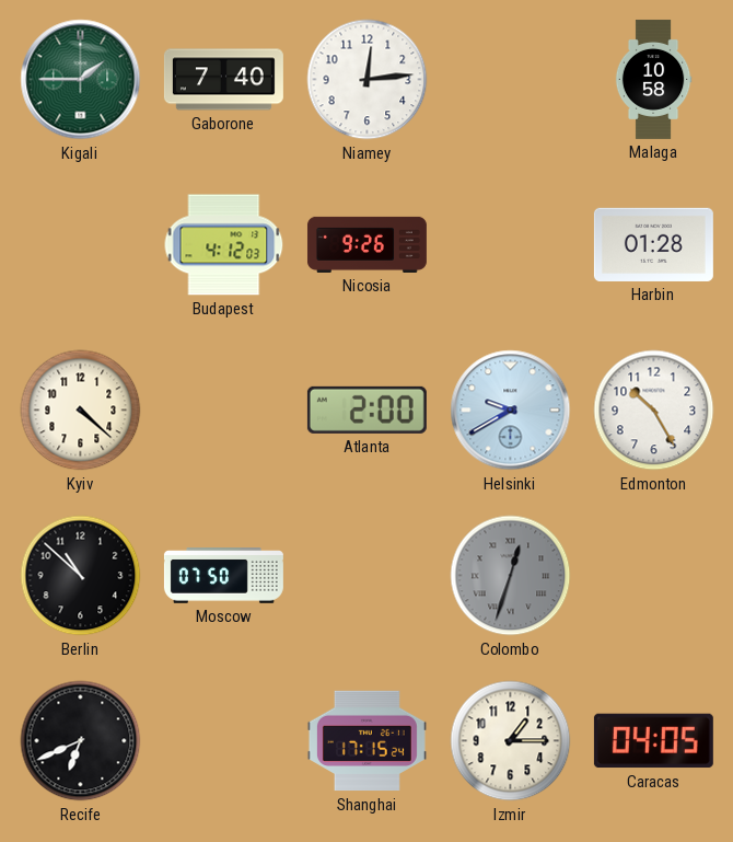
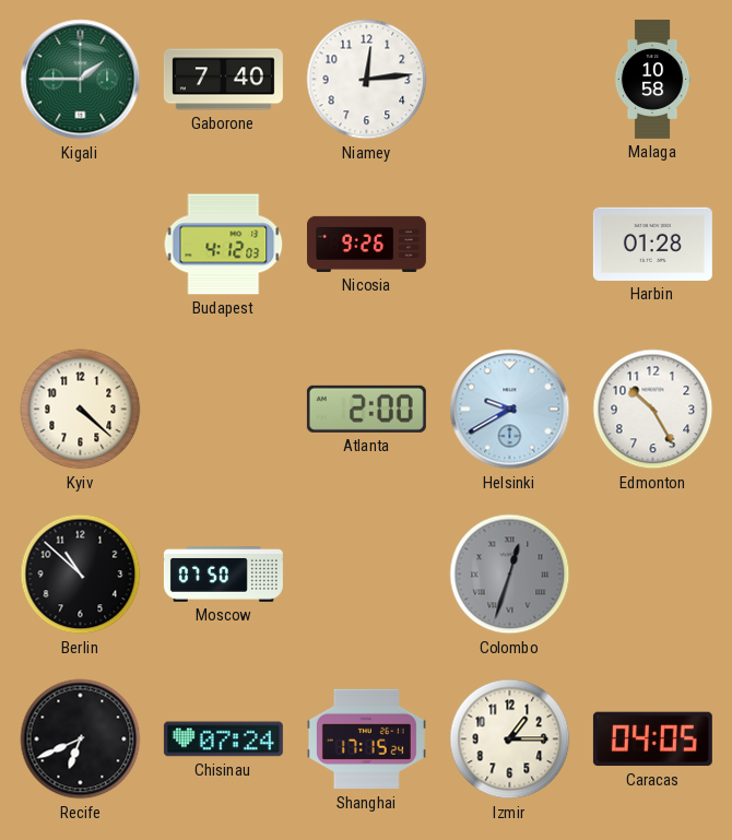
Chisinau: none -> 07:24 (223, 740)
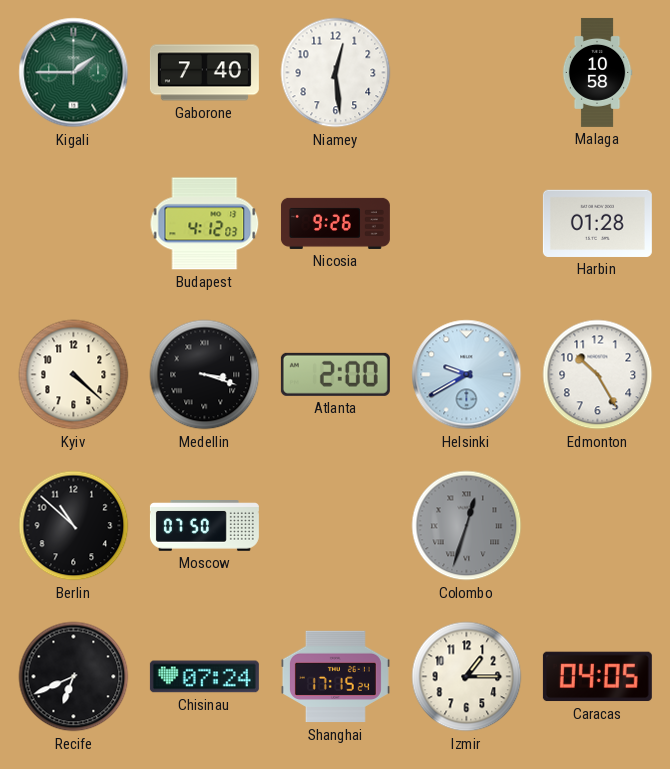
Niamey: 12:14 -> 12:29 (336, 73)
Medellin: none -> 3:18 (205, 375)
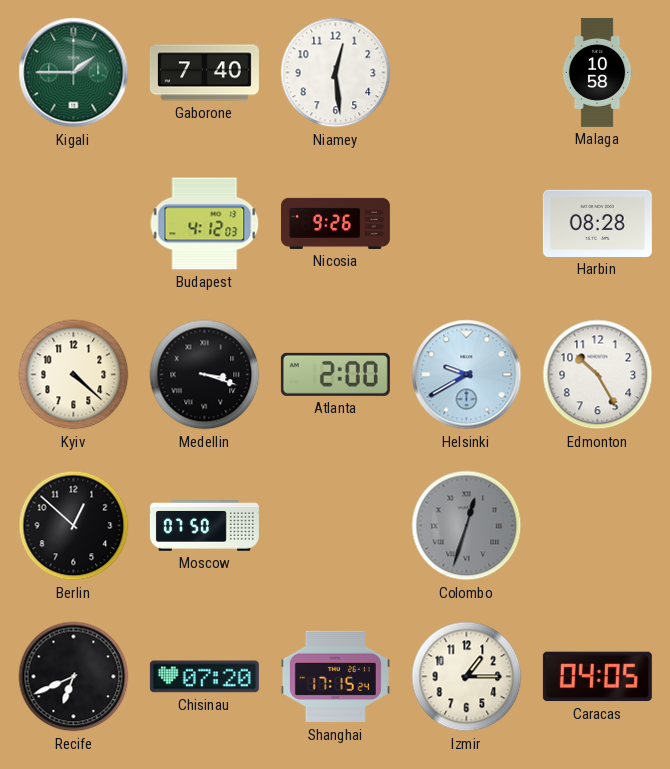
Harbin: 01:28 -> 08:28 (597, 223)
Berlin: 10:52 -> 12:52 (74, 526)
Chisinau: 07:24 -> 07:20 (204, 677)
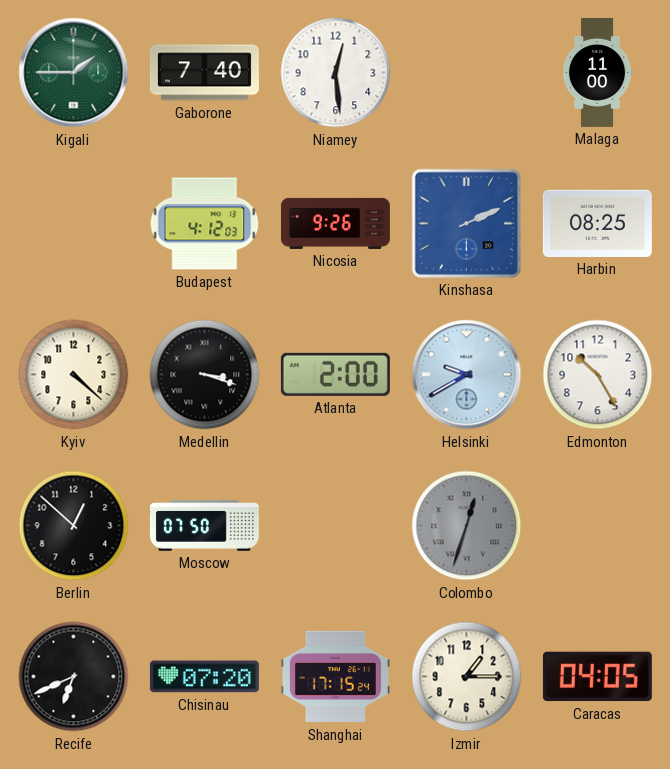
Malaga: 10:58 -> 11:00 (597, 72)
Kinshasa: none -> 2:11 (466, 223)
Harbin: 08:28 -> 08:25 (597, 223)
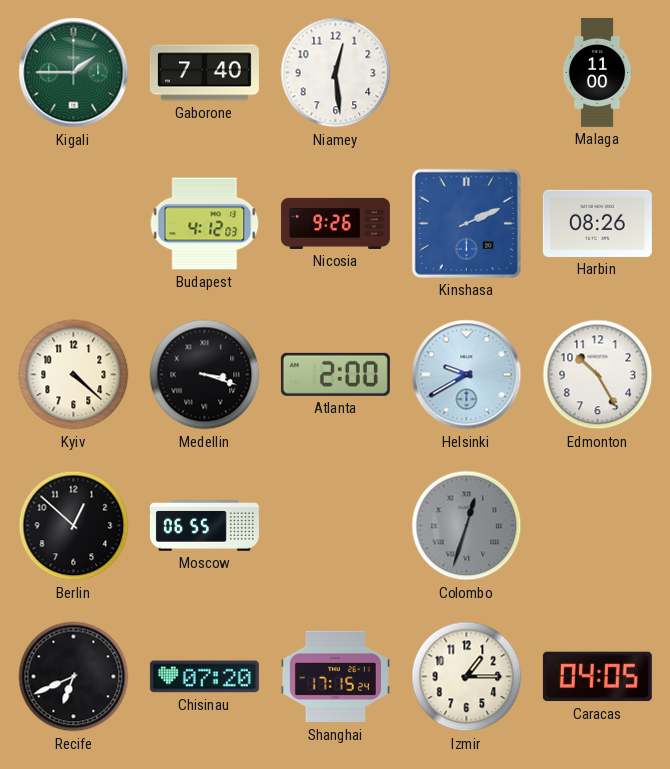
Harbin: 08:25 -> 08:26 (597, 223)
Moscow: 07:50 -> 06:55 (204, 526)
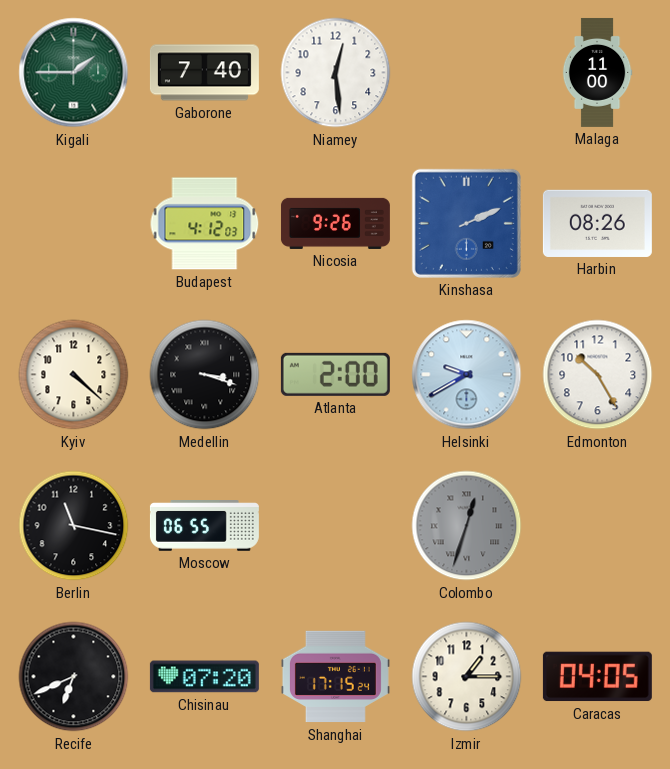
Berlin: 12:52 -> 11:17 (74, 526)
